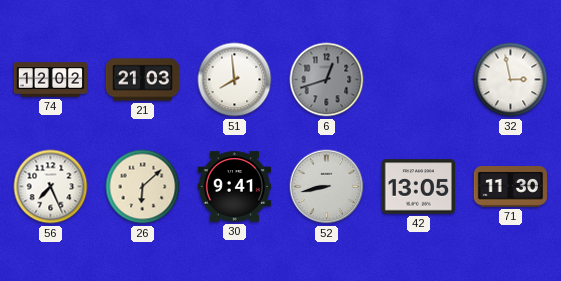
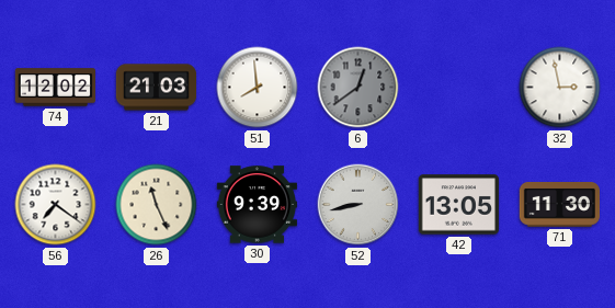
6: 12:42 -> 12:39 (358, 88)
56: 7:26 -> 7:21 (56, 205)
26: 6:08 -> 11:26 (157, 205)
30: 9:41 -> 9:39 (257, 205)
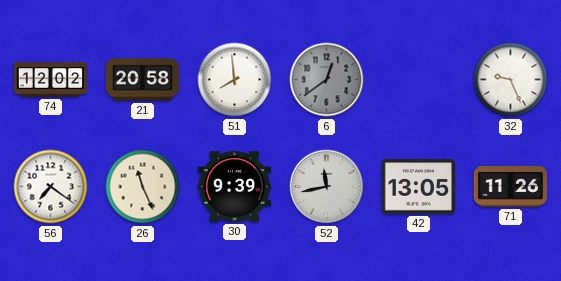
21: 21:03 -> 20:58 (143, 80)
32: 2:58 -> 9:26 (511, 80)
52: 8:43 -> 11:43 (327, 187)
71: 11:30 -> 11:26 (510, 187)
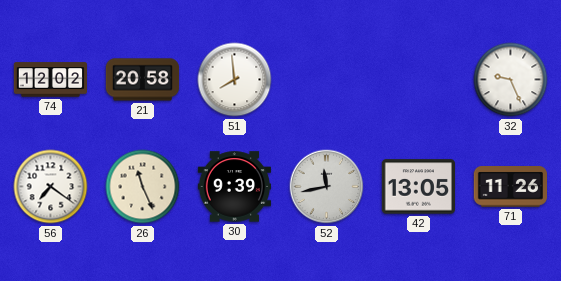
6: 12:39 -> none (327, 80)
